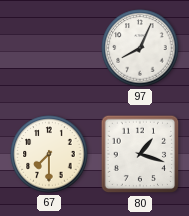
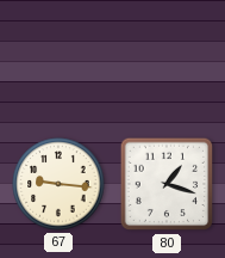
97: 8:04 -> none (140, 48)
67: 7:30 -> 9:16 (58, 184)
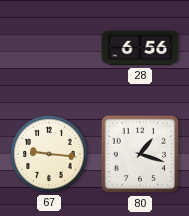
28: none -> 6:56 (140, 48)
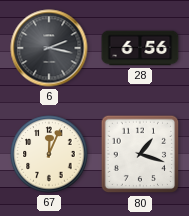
6: none -> 2:17 (49, 48)
67: 9:16 -> 12:04 (49, 154)
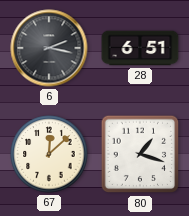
28: 6:56 -> 6:51 (140, 48)
67: 12:04 -> 12:08 (49, 154)
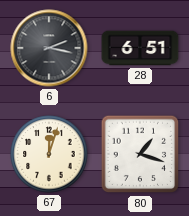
67: 12:08 -> 12:03 (49, 154)
